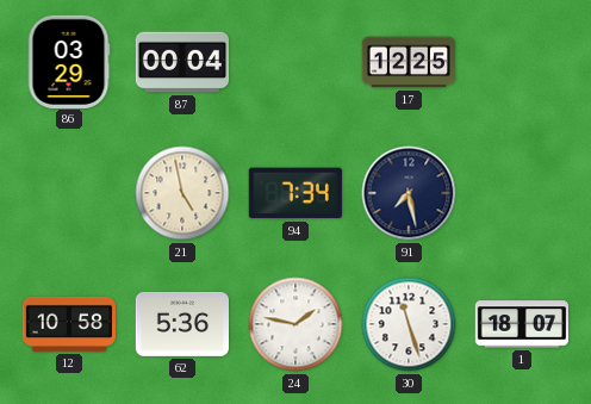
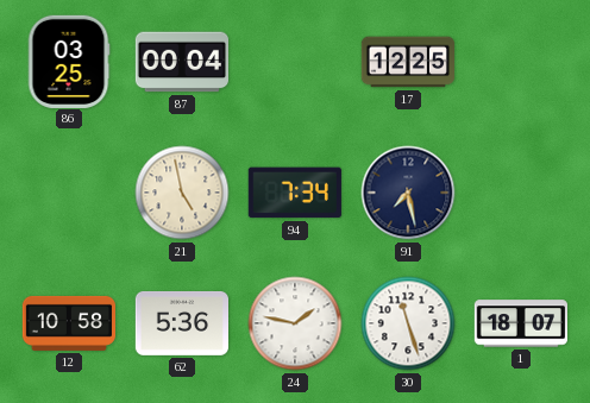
86: 03:29 -> 03:25 (69, 61)
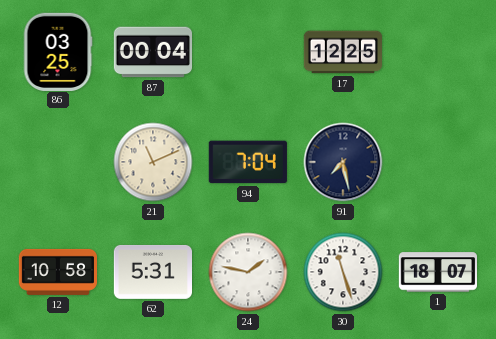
21: 4:58 -> 11:11 (153, 162)
94: 7:34 -> 7:04 (248, 162)
62: 5:36 -> 5:31 (152, 272)
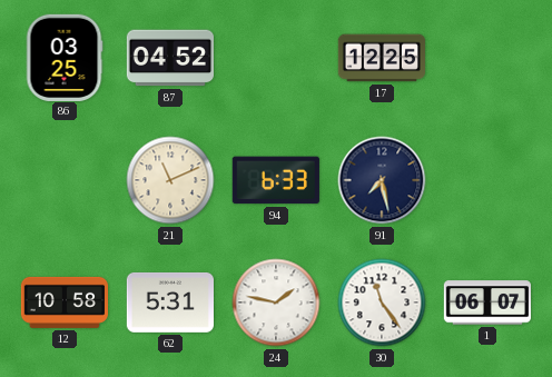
87: 00:04 -> 04:52 (169, 58)
94: 7:04 -> 6:33 (276, 180)
30: 11:27 -> 11:24 (382, 302)
1: 18:07 -> 06:07 (486, 302)
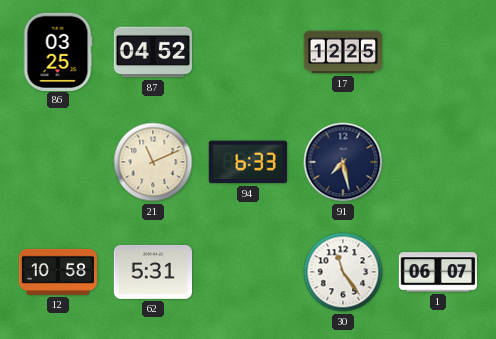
24: 1:47 -> none (276, 302)
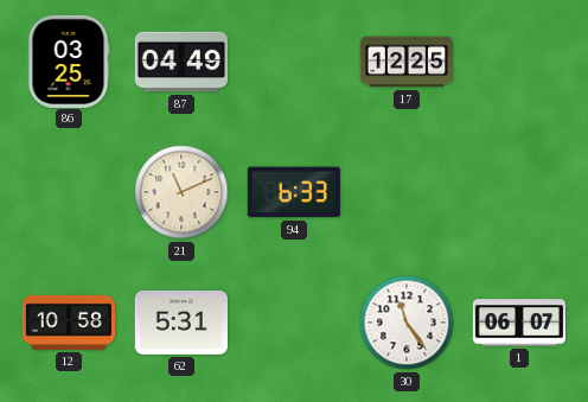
87: 04:52 -> 04:49 (180, 62)
91: 7:28 -> none (343, 162)
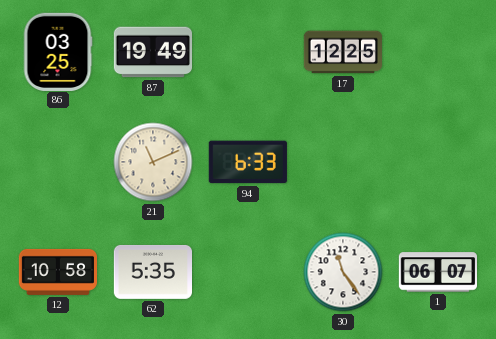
87: 04:49 -> 19:49 (152, 52)
62: 5:31 -> 5:35 (152, 272)
